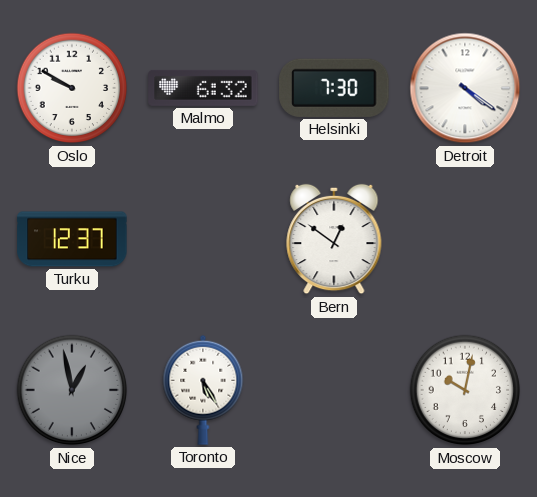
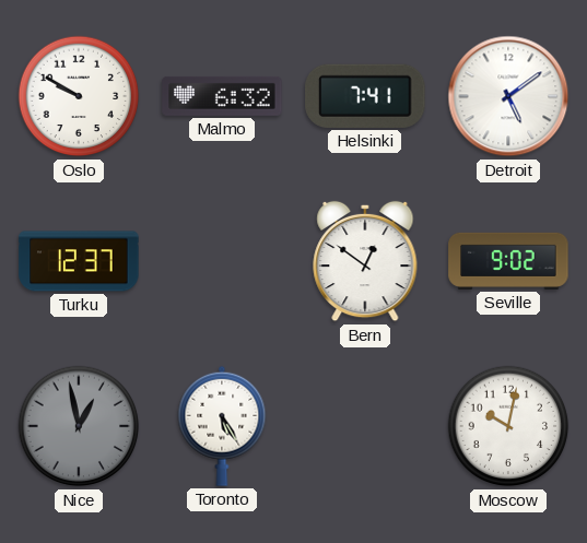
Helsinki: 7:30 -> 7:41 (365, 96)
Detroit: 4:21 -> 5:09 (508, 96)
Seville: none -> 9:02 (508, 261)
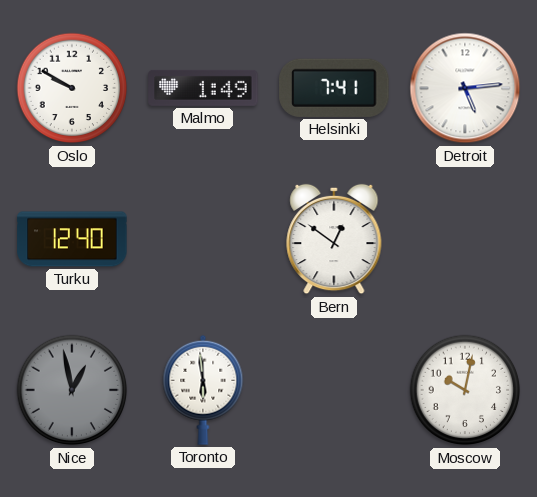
Malmo: 6:32 -> 1:49 (203, 88)
Detroit: 5:09 -> 5:14 (465, 88)
Turku: 12:37 -> 12:40 (72, 239)
Seville: 9:02 -> none (508, 261)
Toronto: 5:25 -> 5:59 (203, 390)
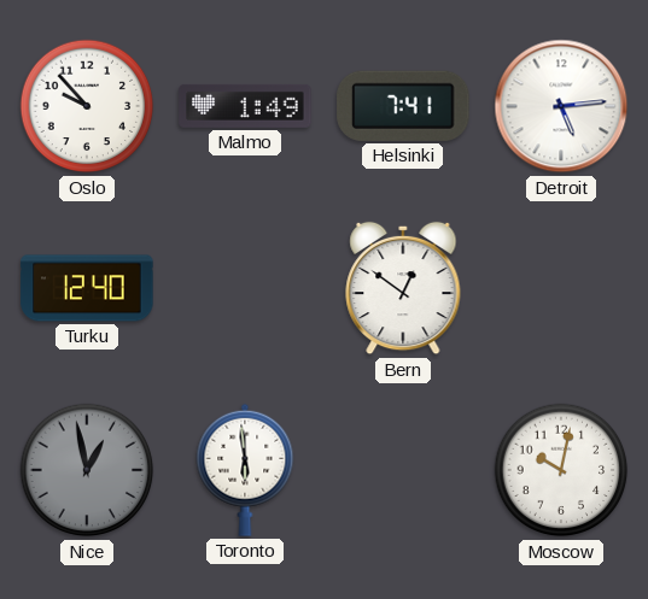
Oslo: 9:50 -> 9:53 (87, 106)
